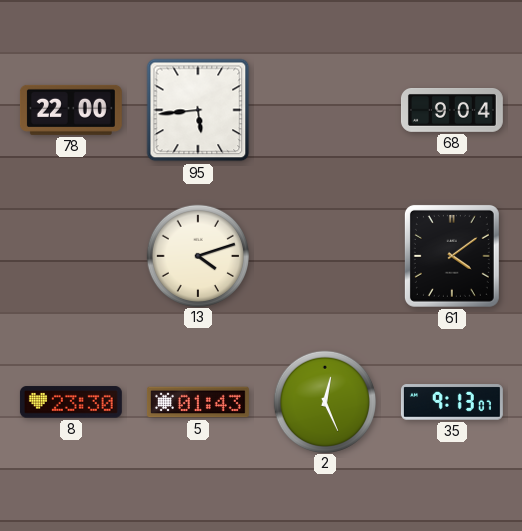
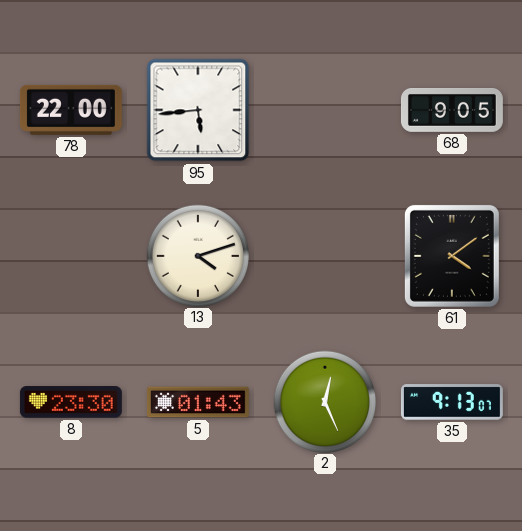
68: 9:04 -> 9:05 (452, 111)
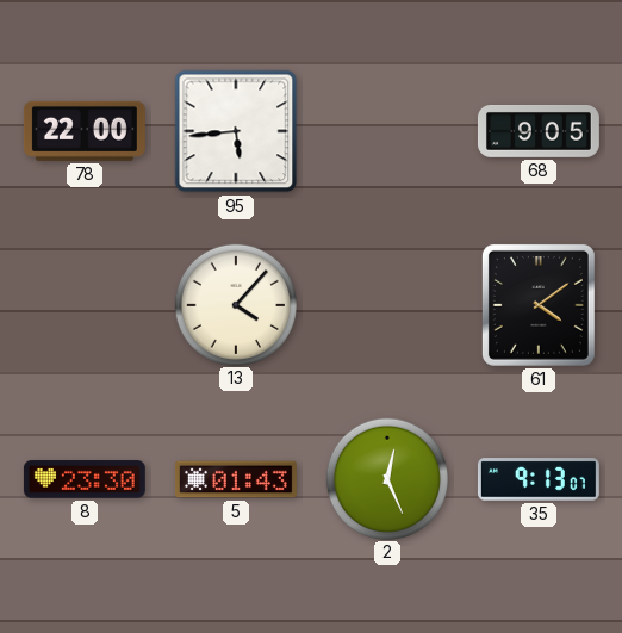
13: 4:12 -> 4:07 (235, 304)
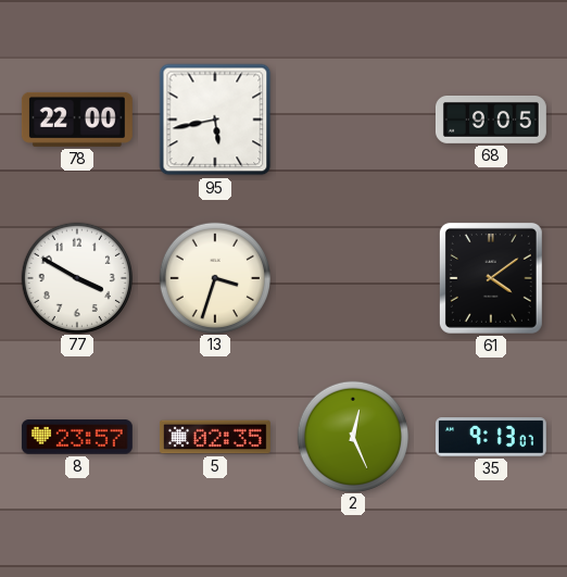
95: 5:44 -> 5:43 (215, 120)
77: none -> 3:50 (76, 277)
13: 4:07 -> 3:33 (214, 277)
8: 23:30 -> 23:57 (77, 437)
5: 01:43 -> 02:35 (215, 437)
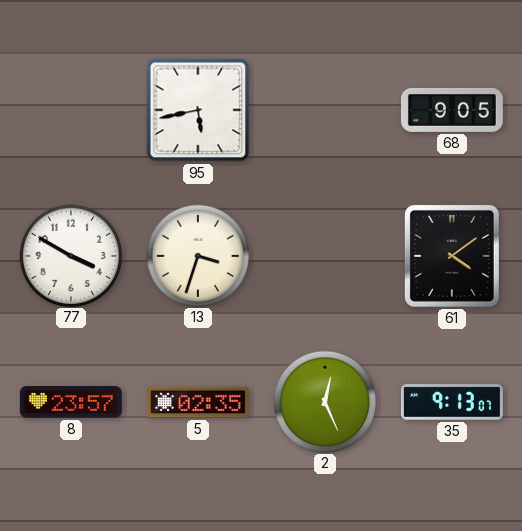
78: 22:00 -> none (77, 120)
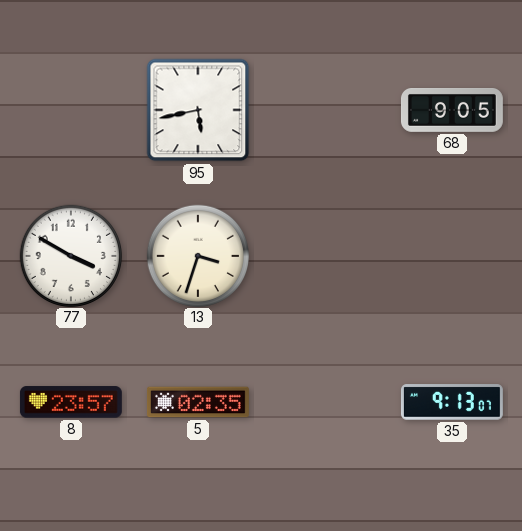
61: 4:09 -> none (452, 256)
2: 12:26 -> none (324, 401)
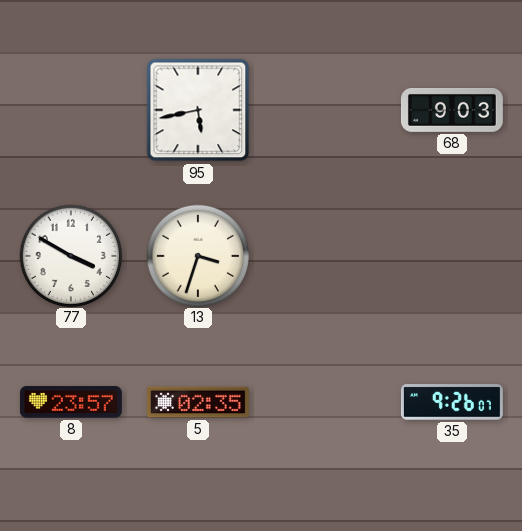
68: 9:05 -> 9:03 (452, 111)
35: 9:13 -> 9:26 (452, 402)
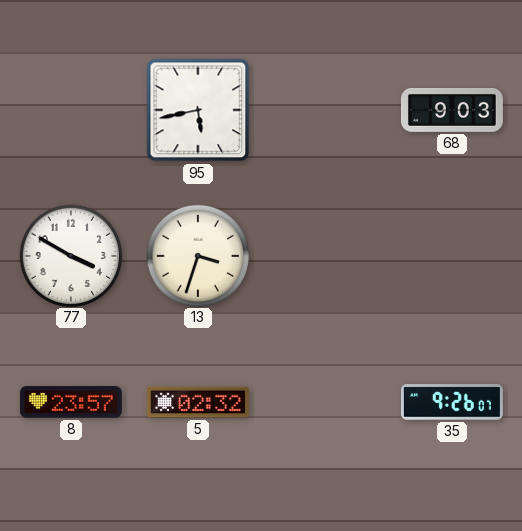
5: 02:35 -> 02:32 (198, 402)
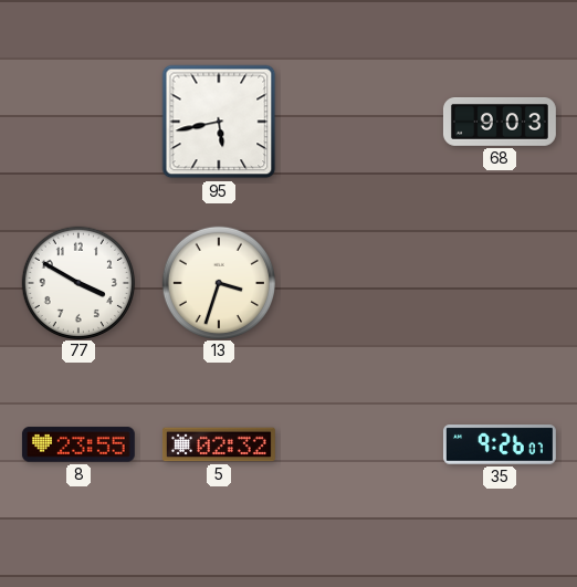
8: 23:57 -> 23:55 (78, 444)
